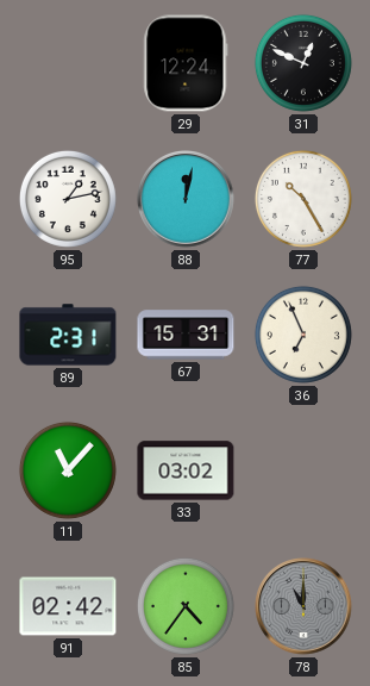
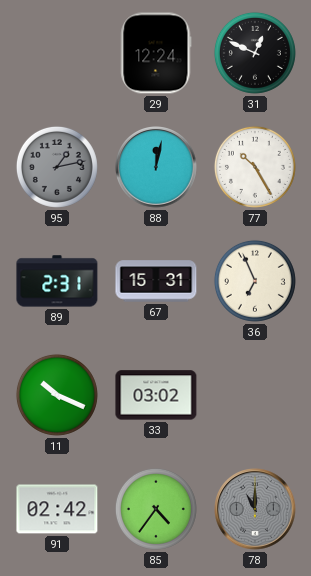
95 dial: white -> grey (57, 167)
11: 11:07 -> 10:19 (57, 395)
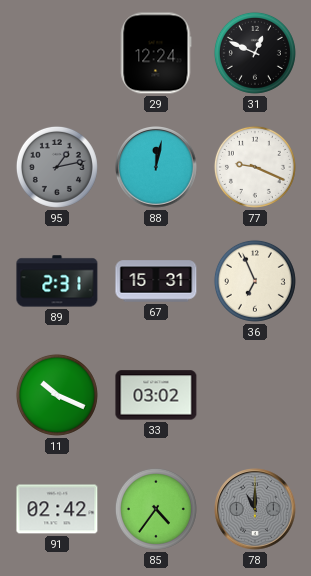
77: 10:25 -> 9:19 (255, 167)
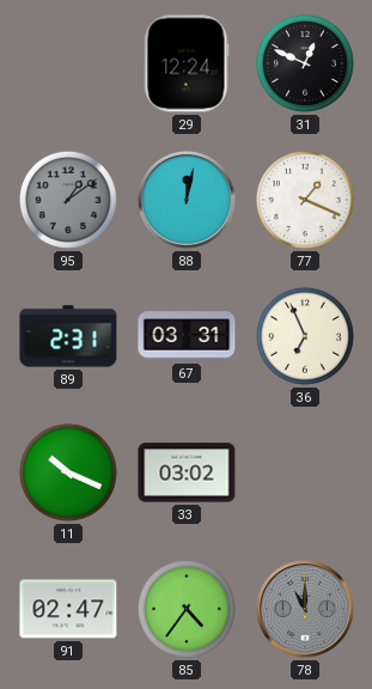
95: 1:13 -> 1:09 (68, 200)
77: 9:19 -> 1:19 (305, 200)
67: 15:31 -> 03:31 (187, 336)
91: 02:42 -> 02:47 (68, 609)
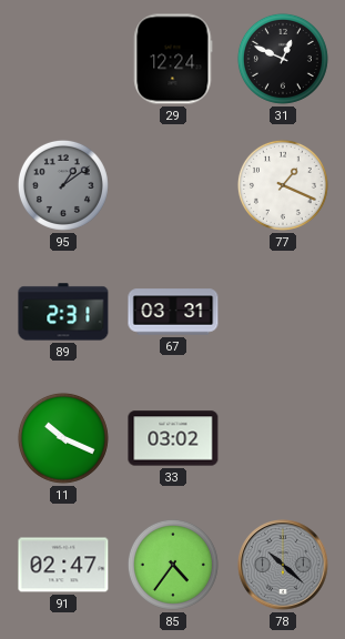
88: 12:02 -> none (188, 201)
36: 6:56 -> none (305, 336)
78: 11:00 -> 10:22 (284, 566)
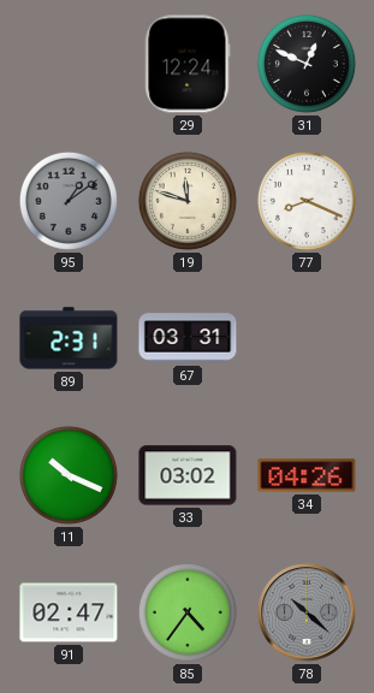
19: none -> 11:48 (188, 201)
77: 1:19 -> 8:19 (307, 201)
34: none -> 04:26 (307, 475)
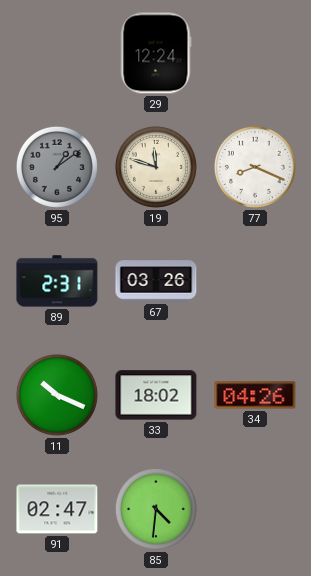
31: 12:49 -> none (307, 64)
67: 03:31 -> 03:26 (156, 281)
33: 03:02 -> 18:02 (156, 395)
85: 4:36 -> 4:31 (156, 509)
78: 10:22 -> none (308, 614)
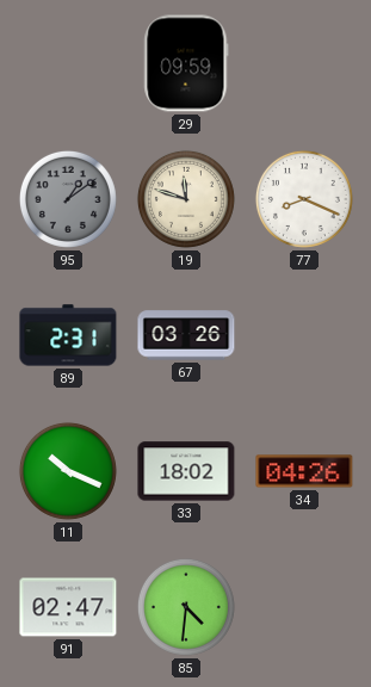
29: 12:24 -> 09:59 (186, 63)
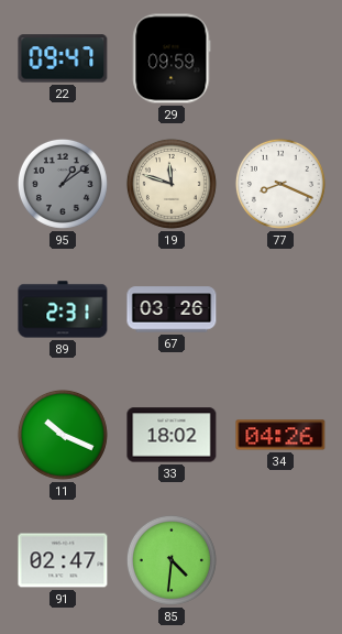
22: none -> 09:47 (63, 58)
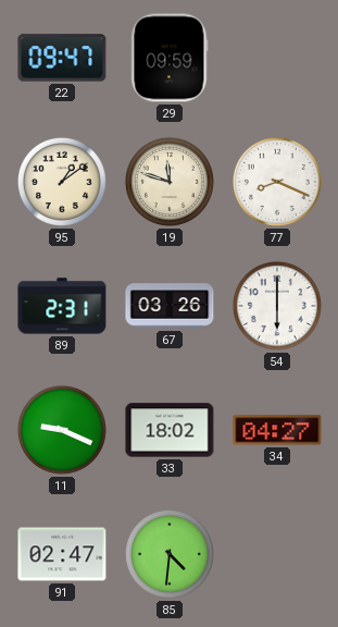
95 dial: grey -> cream (62, 182)
54: none -> 6:00 (277, 306)
11: 10:19 -> 9:19 (62, 430)
34: 04:26 -> 04:27 (277, 430)
